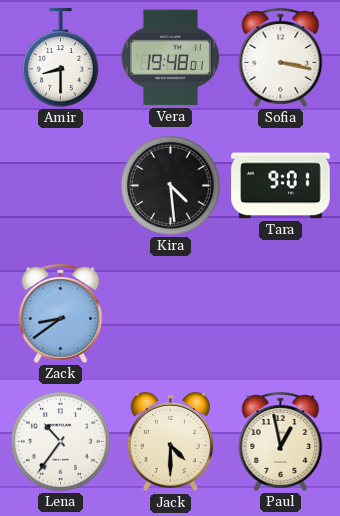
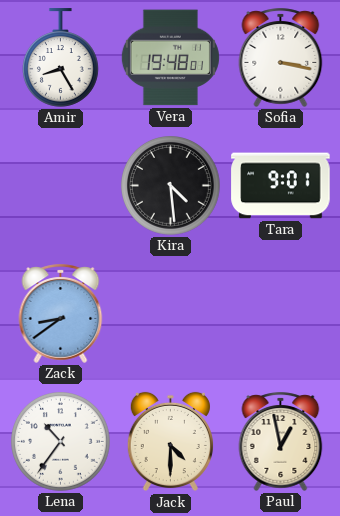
Amir: 8:30 -> 8:25 (60, 58)
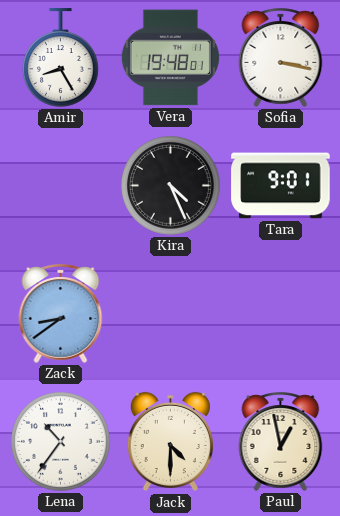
Kira: 4:29 -> 4:26 (171, 186)
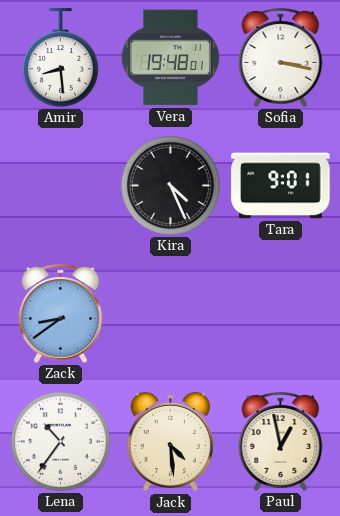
Amir: 8:25 -> 8:29 (60, 58)
Jack: 4:30 -> 4:29 (170, 442)
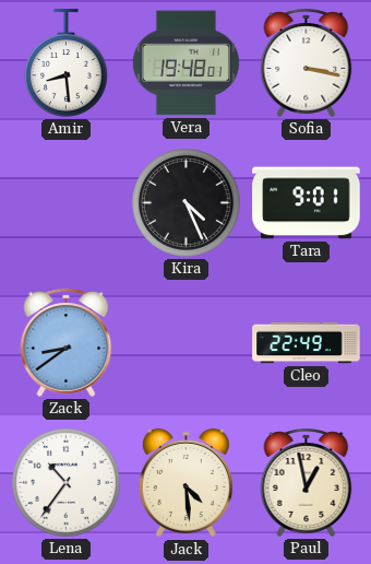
Cleo: none -> 22:49 (307, 343)
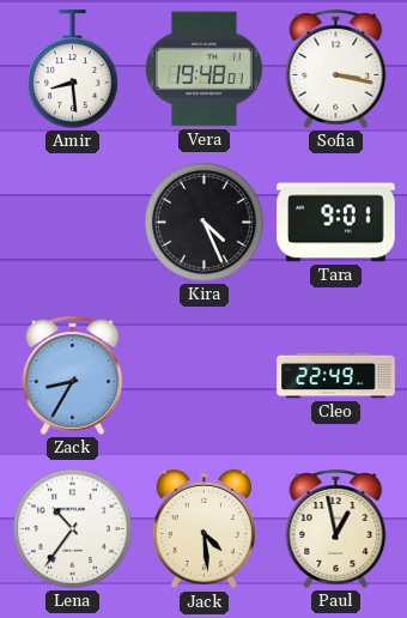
Zack: 8:39 -> 8:35 (73, 375)
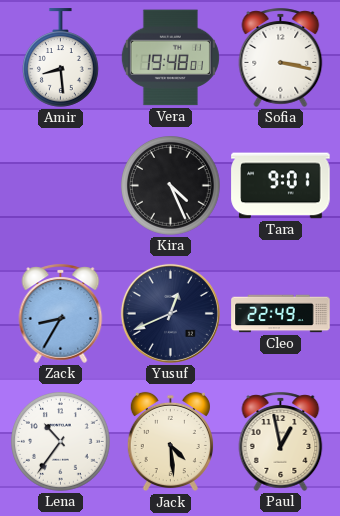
Yusuf: none -> 12:41 (170, 313)
